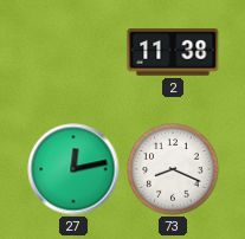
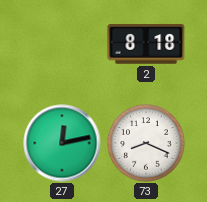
2: 11:38 -> 8:18 (146, 44)
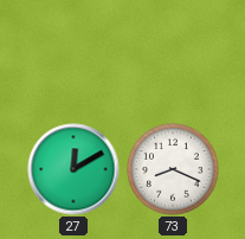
2: 8:18 -> none (146, 44)
27: 12:13 -> 12:10 (73, 169)
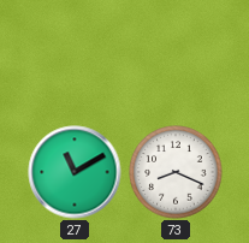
27: 12:10 -> 11:10 (75, 172)
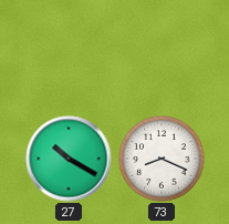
27: 11:10 -> 10:20 (69, 159)
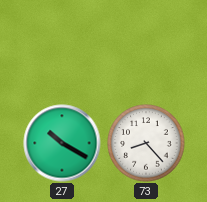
73: 8:19 -> 8:23 (146, 143)
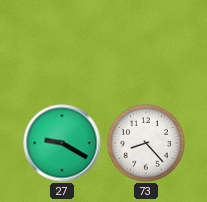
27: 10:20 -> 9:20 (62, 143)
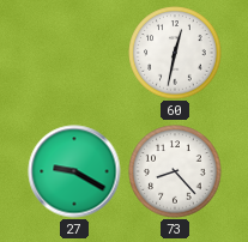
60: none -> 12:32 (175, 53)
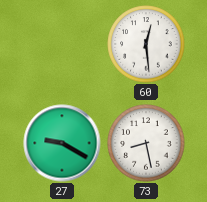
60: 12:32 -> 12:29 (146, 44)
73: 8:23 -> 8:28 (146, 143)
